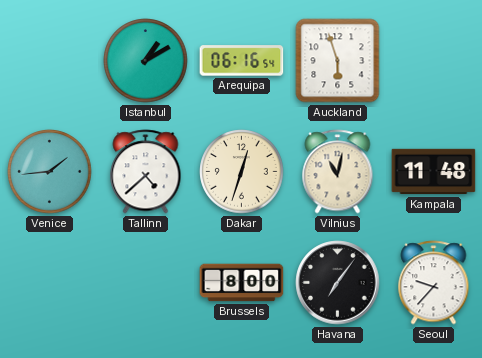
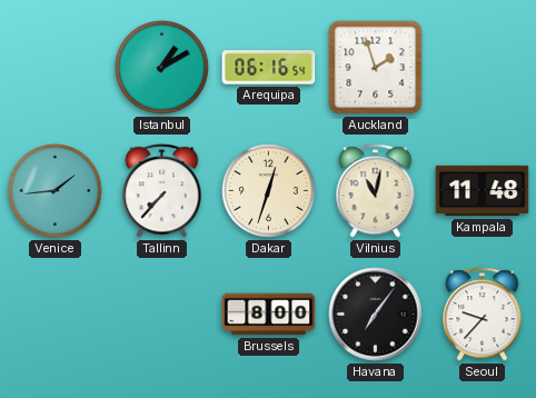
Auckland: 5:57 -> 1:57 (376, 68)
Tallinn: 4:38 -> 7:37 (162, 191)
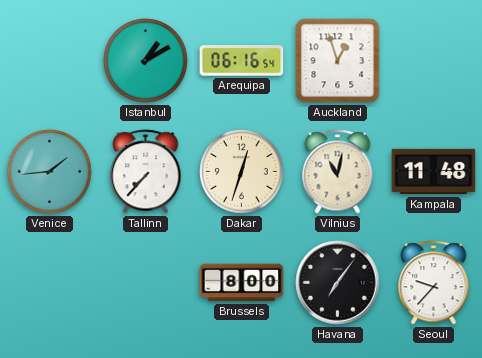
Auckland: 1:57 -> 12:57 (338, 61)
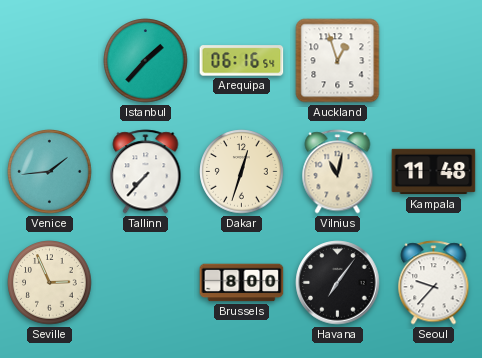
Istanbul: 1:10 -> 1:37 (146, 61)
Seville: none -> 2:56 (50, 283)
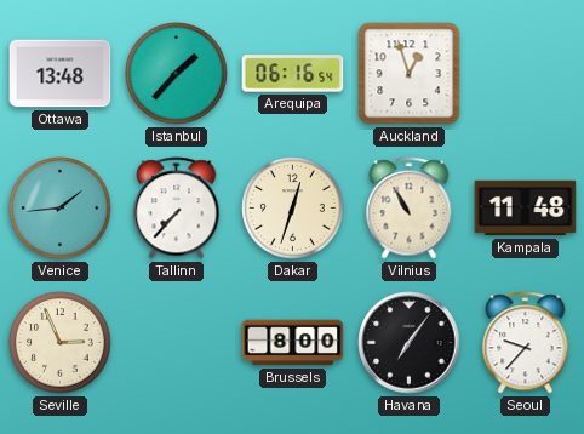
Ottawa: none -> 13:48 (61, 74)
Vilnius: 11:02 -> 10:55 (410, 209)
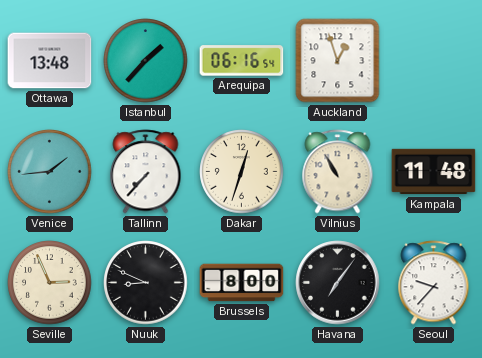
Nuuk: none -> 8:49 (146, 283)
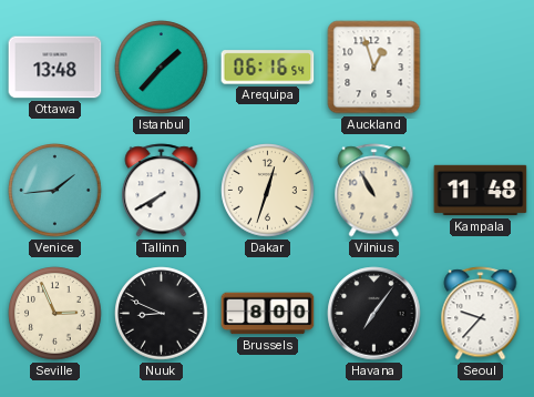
Tallinn: 7:37 -> 7:40 (162, 191)
